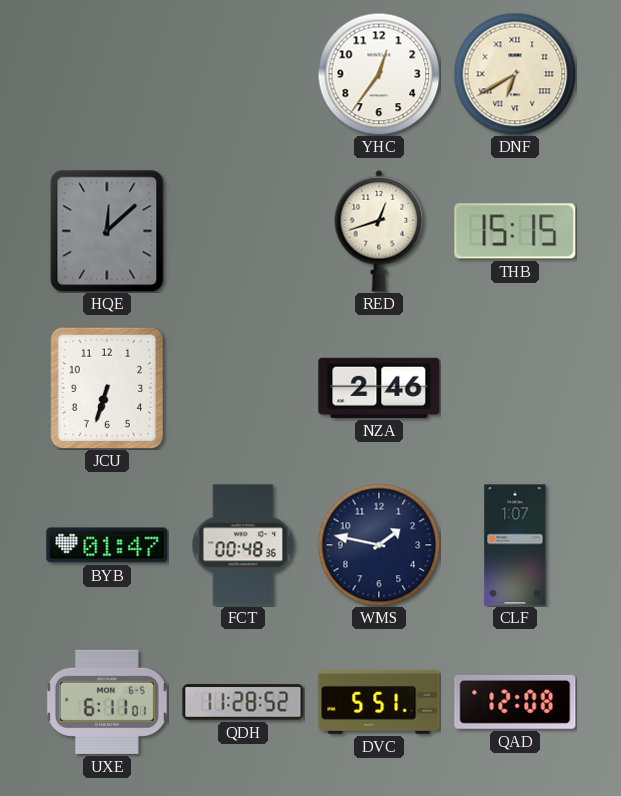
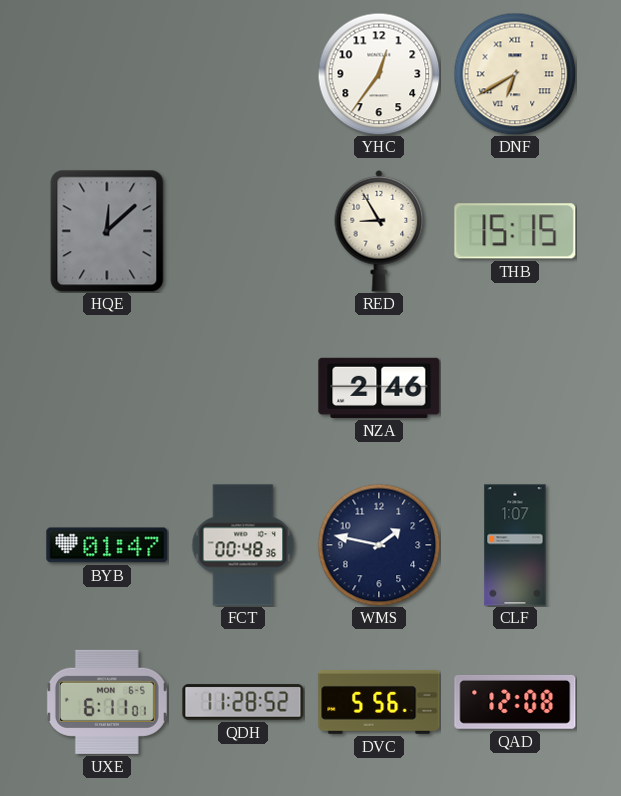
RED: 12:42 -> 8:55 (379, 231)
JCU: 6:33 -> none (107, 388)
DVC: 5:51 -> 5:56 (379, 702)
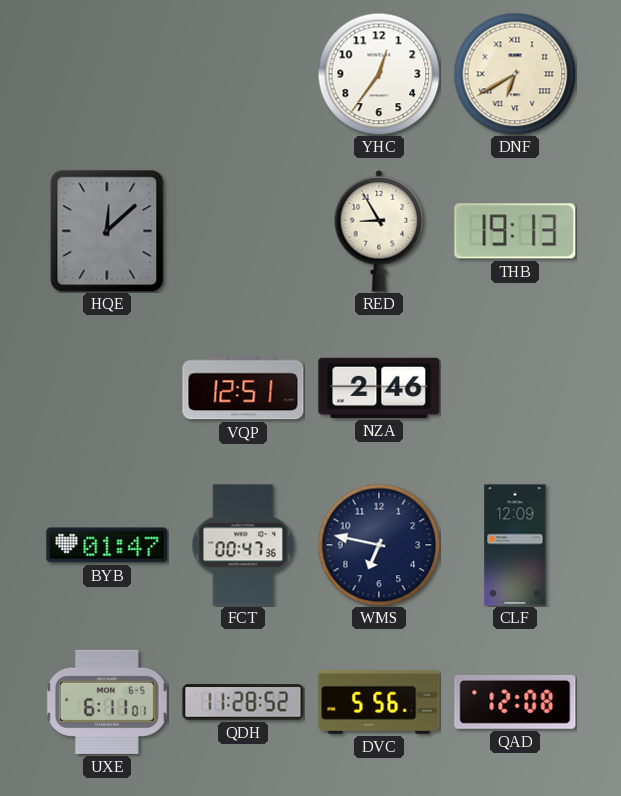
THB: 15:15 -> 19:13 (515, 231)
VQP: none -> 12:51 (243, 388)
FCT: 00:48 -> 00:47 (243, 545)
WMS: 1:47 -> 6:47 (379, 545)
CLF: 1:07 -> 12:09 (515, 545)
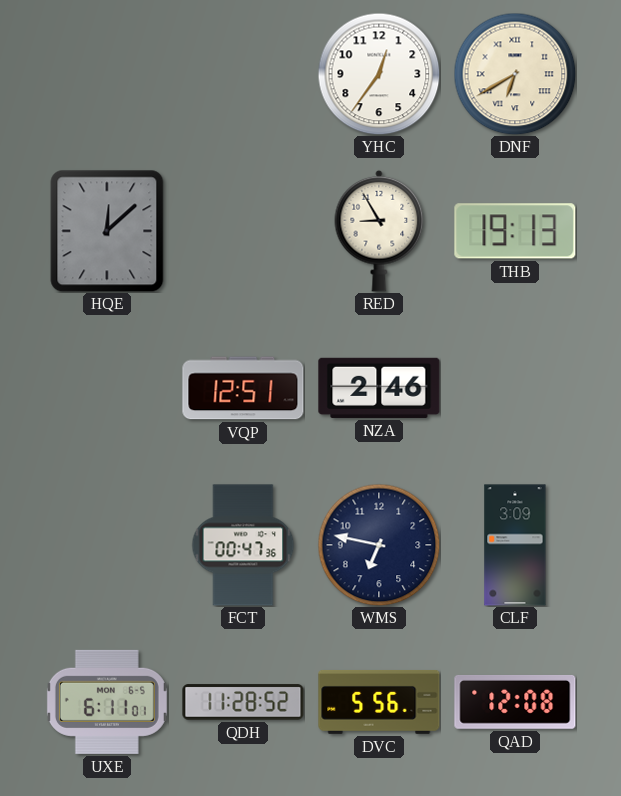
BYB: 01:47 -> none (107, 545)
CLF: 12:09 -> 3:09 (515, 545)
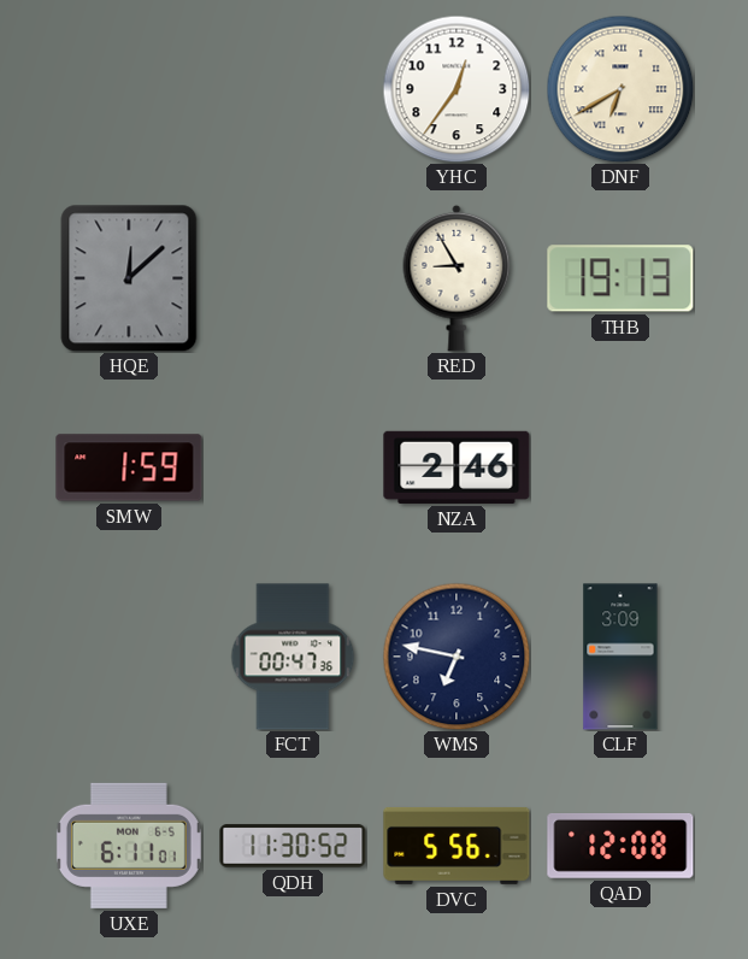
SMW: none -> 1:59 (129, 467)
VQP: 12:51 -> none (243, 388)
QDH: 11:28 -> 11:30 (293, 846)
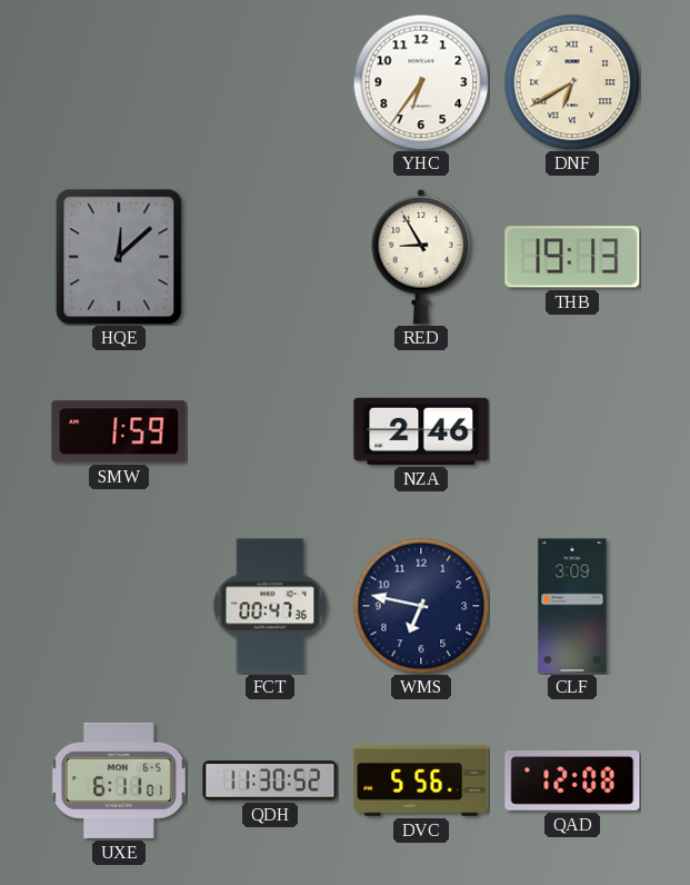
YHC: 12:36 -> 6:36 (421, 82)
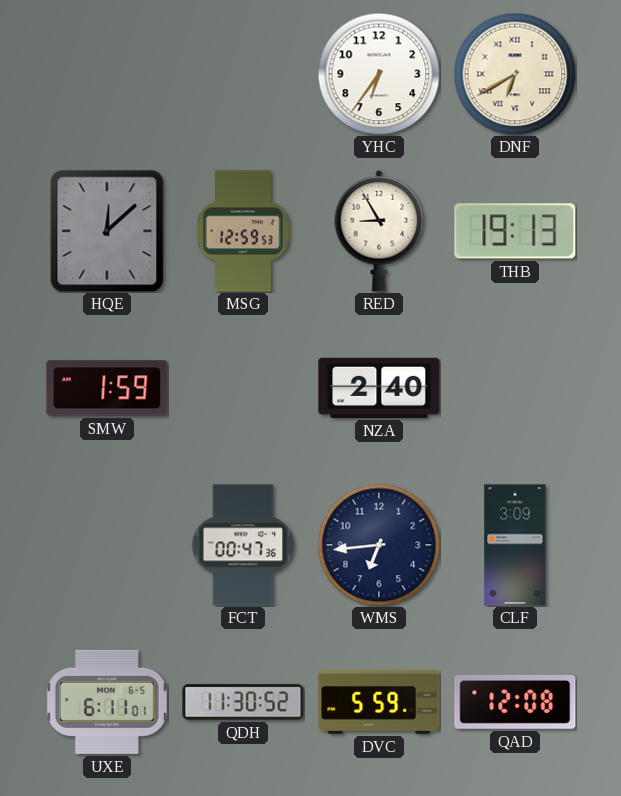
MSG: none -> 12:59 (244, 231)
NZA: 2:46 -> 2:40 (379, 388)
WMS: 6:47 -> 6:44 (379, 545)
DVC: 5:56 -> 5:59 (379, 702)
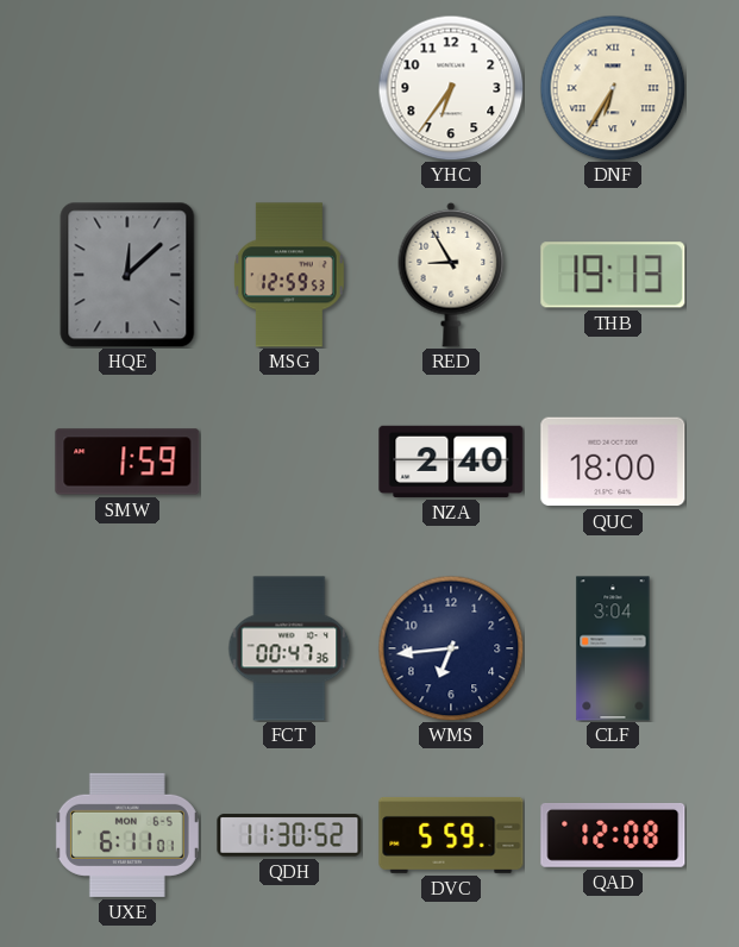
DNF: 6:40 -> 6:35 (613, 88)
QUC: none -> 18:00 (613, 462)
CLF: 3:09 -> 3:04 (613, 648)
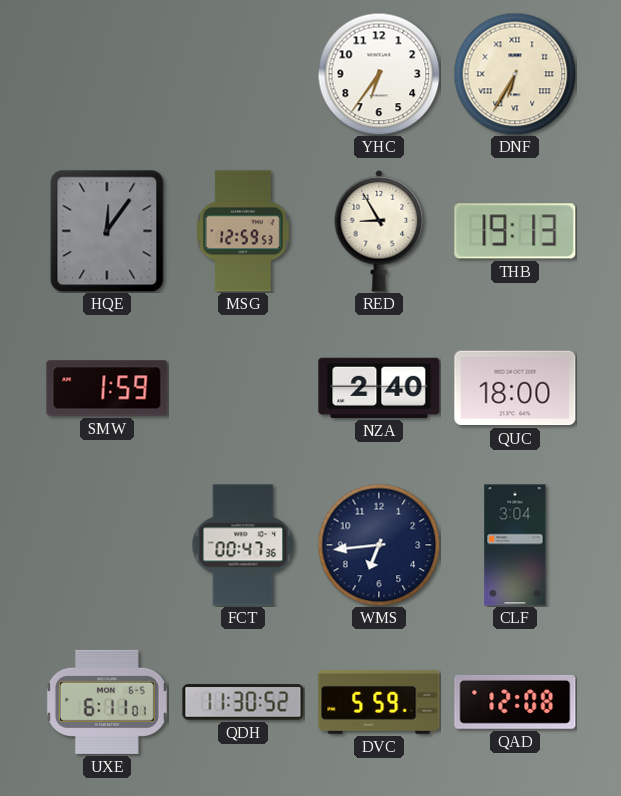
HQE: 12:08 -> 12:06 (107, 231)
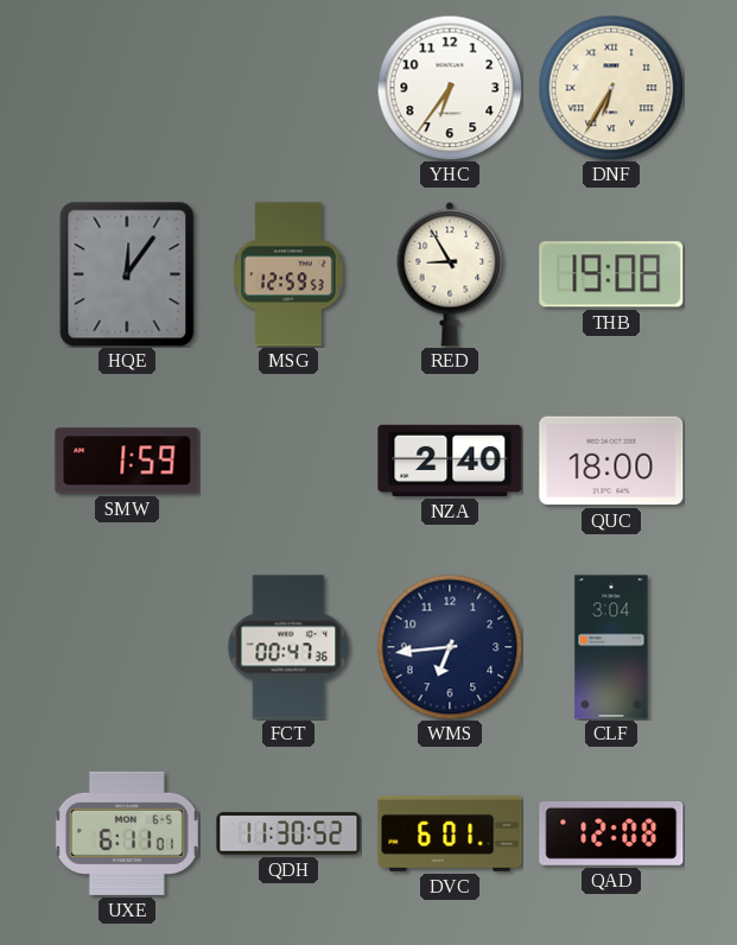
THB: 19:13 -> 19:08 (611, 274)
DVC: 5:59 -> 6:01 (450, 833)
